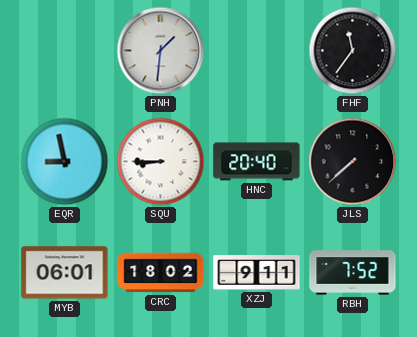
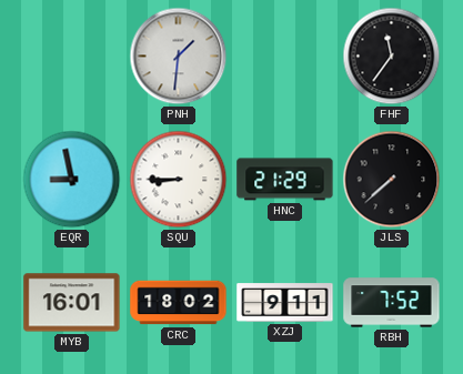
HNC: 20:40 -> 21:29 (285, 180)
MYB: 06:01 -> 16:01 (72, 303)
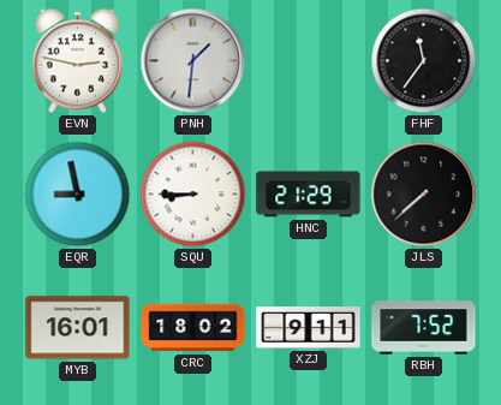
EVN: none -> 2:47 (77, 61)
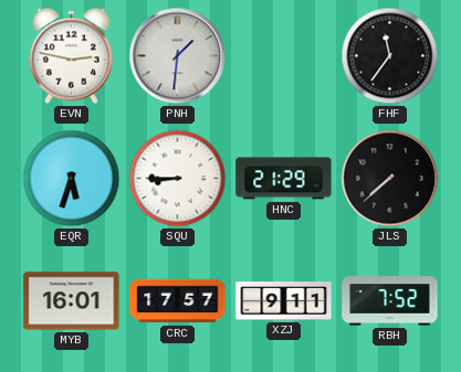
EQR: 8:58 -> 5:33 (72, 179)
CRC: 18:02 -> 17:57 (178, 301)
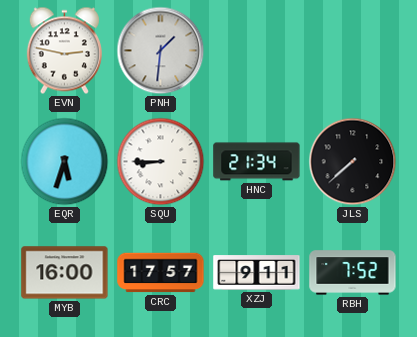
FHF: 11:36 -> none (390, 56)
HNC: 21:29 -> 21:34 (257, 162)
MYB: 16:01 -> 16:00 (65, 273)
